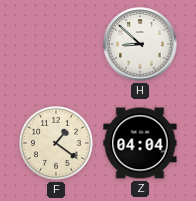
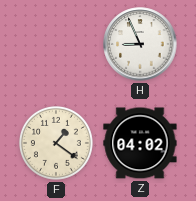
H: 8:52 -> 8:56 (140, 44)
Z: 04:04 -> 04:02 (140, 143)
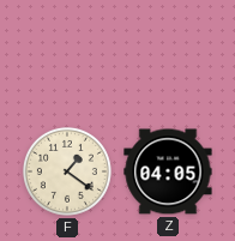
H: 8:56 -> none (140, 44)
Z: 04:02 -> 04:05 (168, 171)
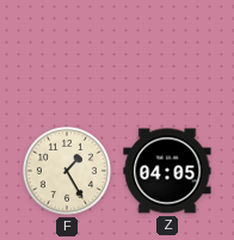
F: 1:21 -> 1:25 (67, 171)
